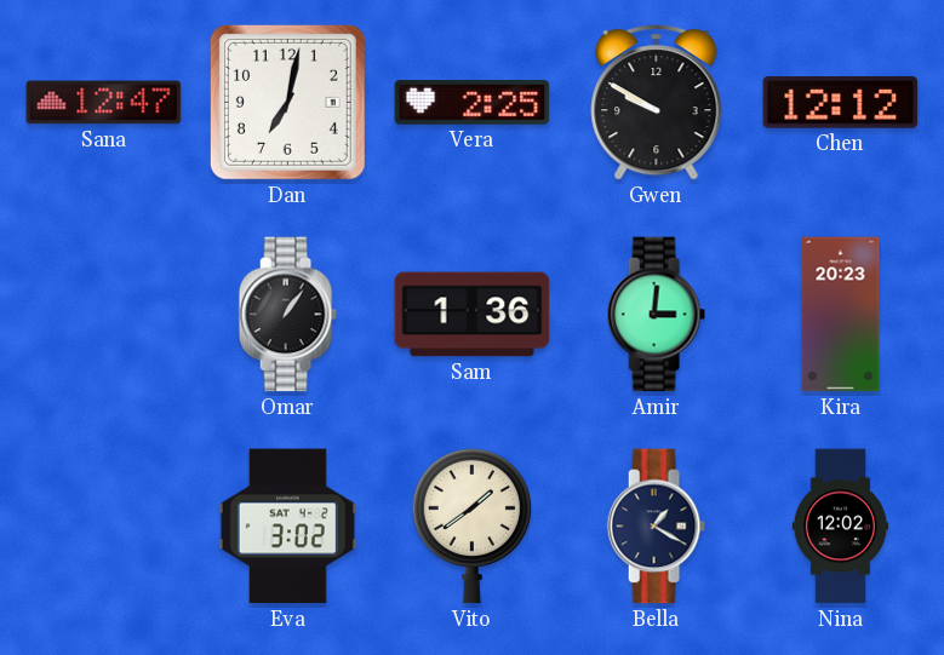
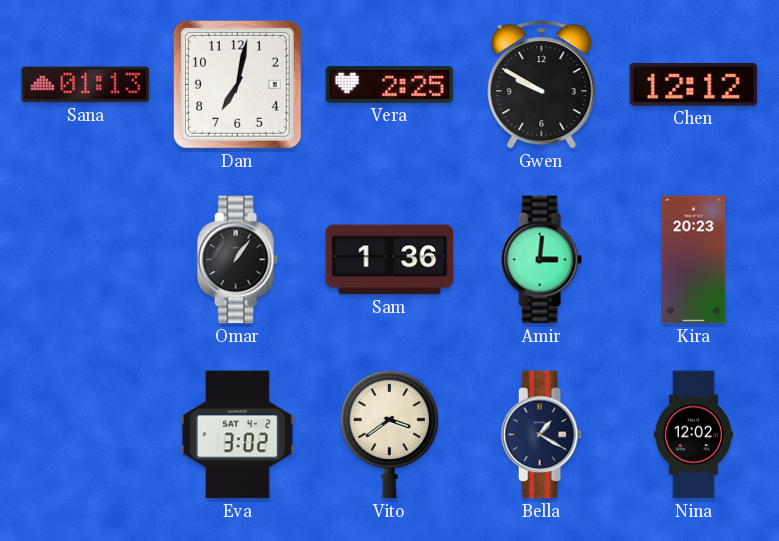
Sana: 12:47 -> 01:13 (86, 85)
Vito: 1:39 -> 3:39 (390, 434)
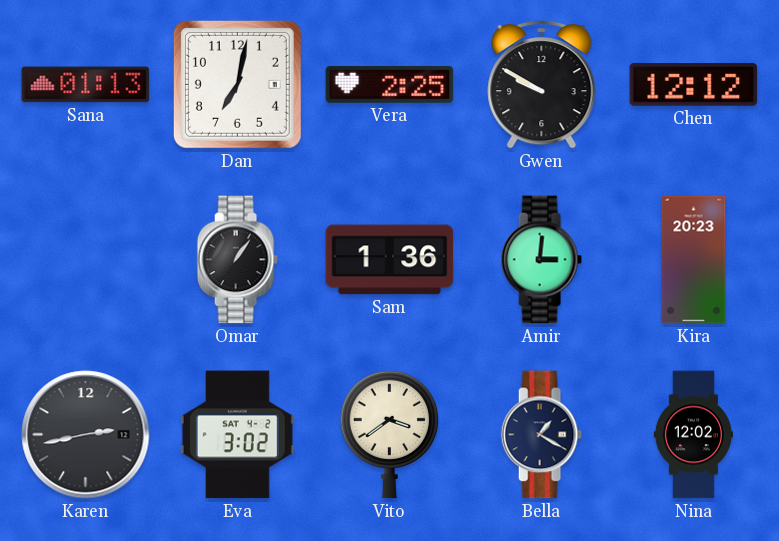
Karen: none -> 2:43 (86, 435)
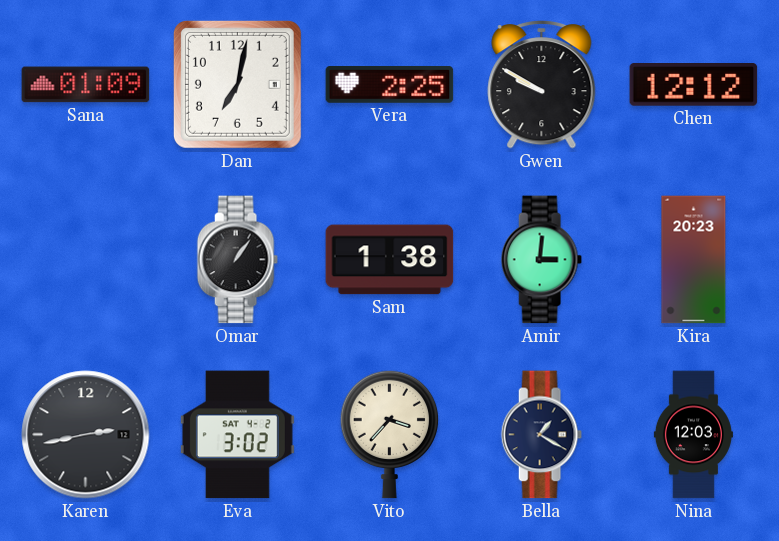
Sana: 01:13 -> 01:09 (86, 85)
Sam: 1:36 -> 1:38 (390, 260)
Vito: 3:39 -> 3:37 (390, 434)
Nina: 12:02 -> 12:03 (693, 435)
